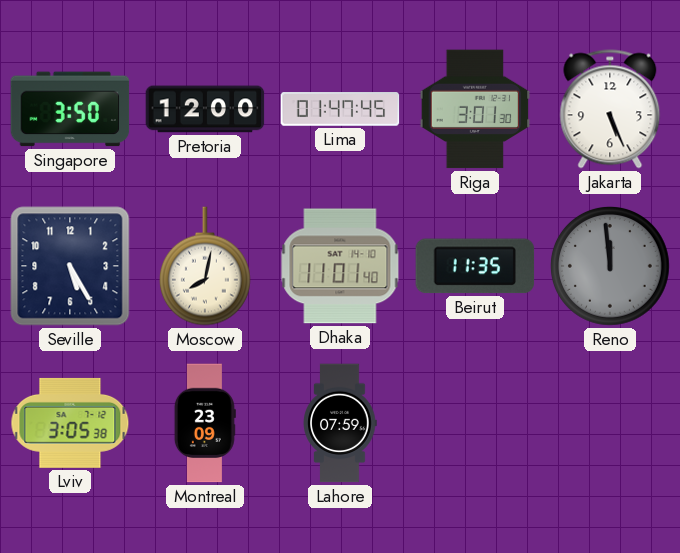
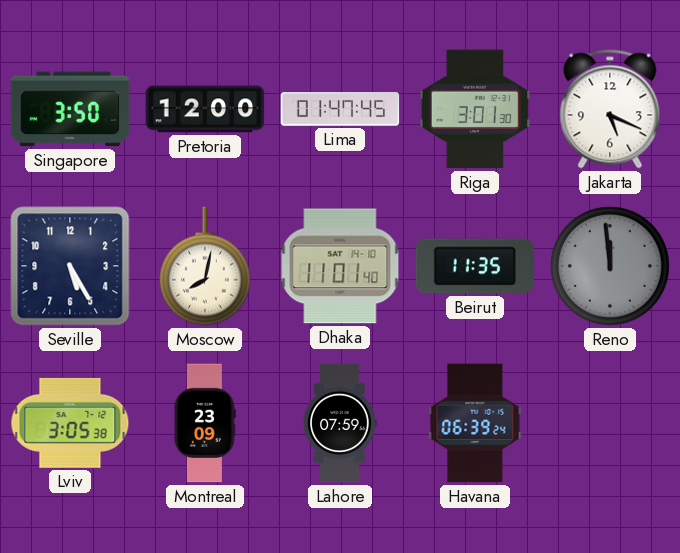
Jakarta: 5:26 -> 5:19 (610, 109)
Havana: none -> 06:39 (475, 423)
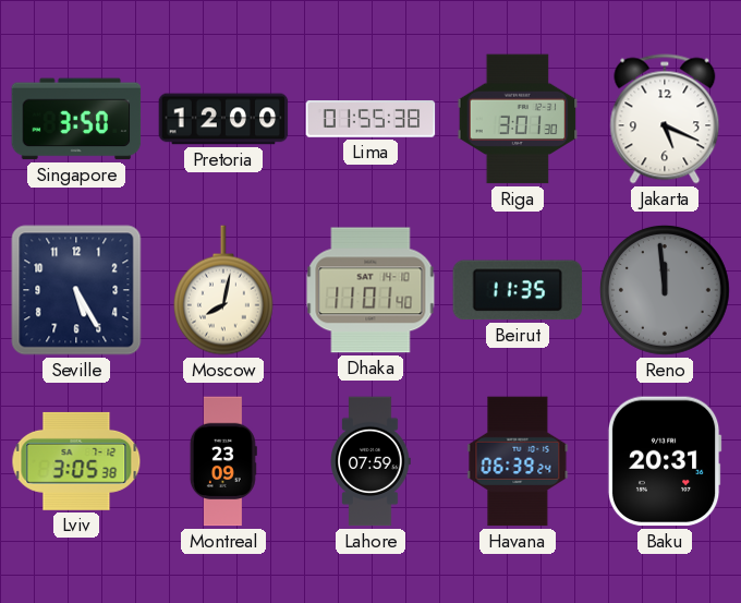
Lima: 01:47 -> 01:55 (370, 119)
Baku: none -> 20:31 (665, 461)
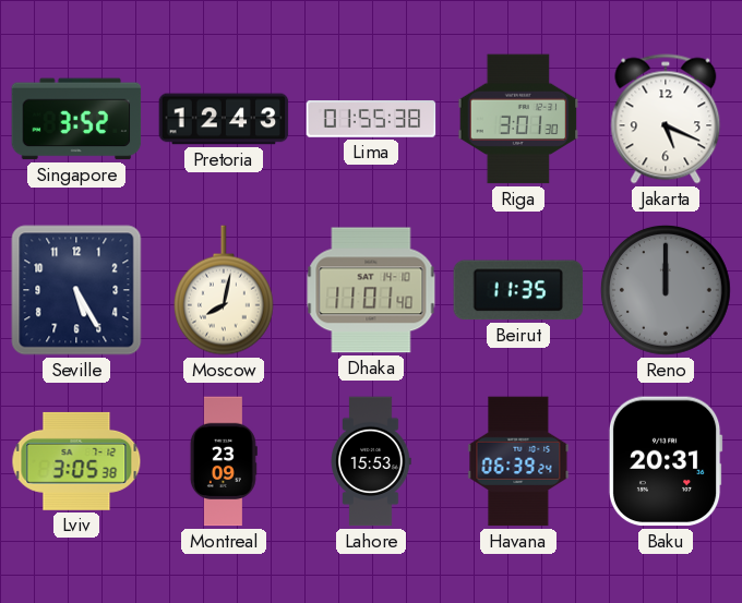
Singapore: 3:50 -> 3:52 (76, 119)
Pretoria: 12:00 -> 12:43 (224, 119)
Reno: 11:59 -> 12:00 (667, 291)
Lahore: 07:59 -> 15:53 (371, 461)
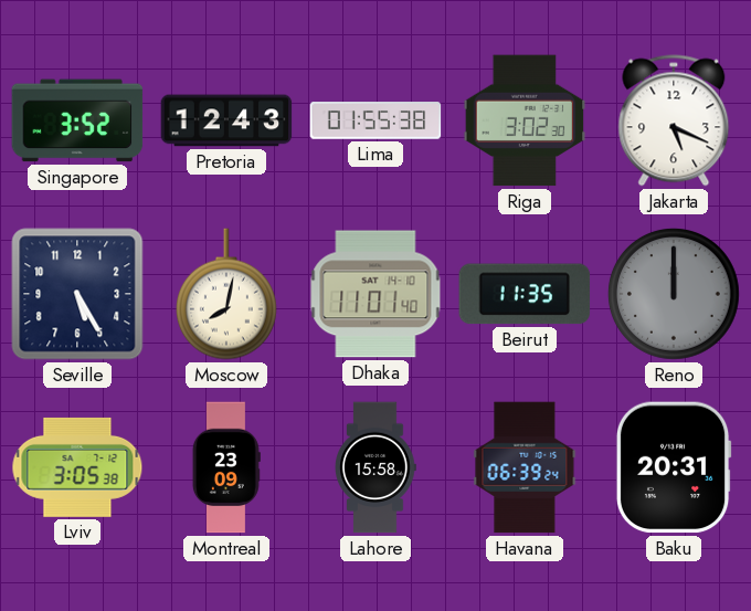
Riga: 3:01 -> 3:02 (525, 120)
Lahore: 15:53 -> 15:58 (375, 467)
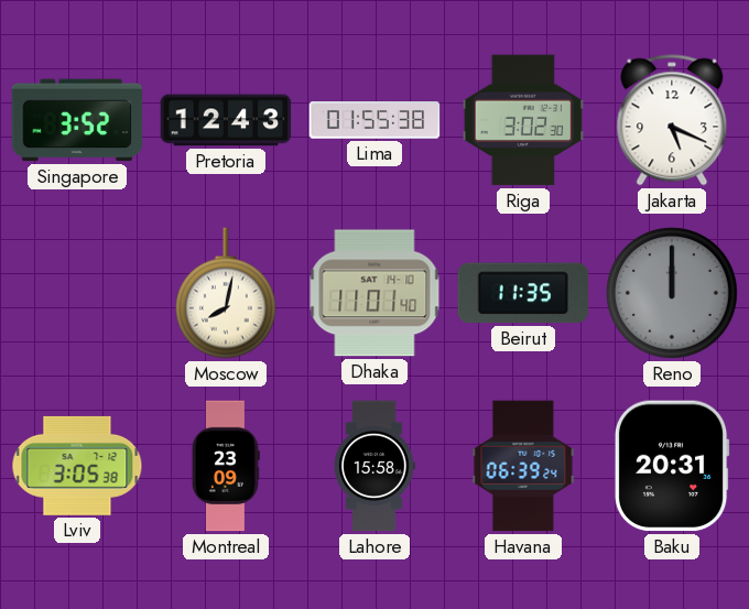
Seville: 5:25 -> none (77, 294)
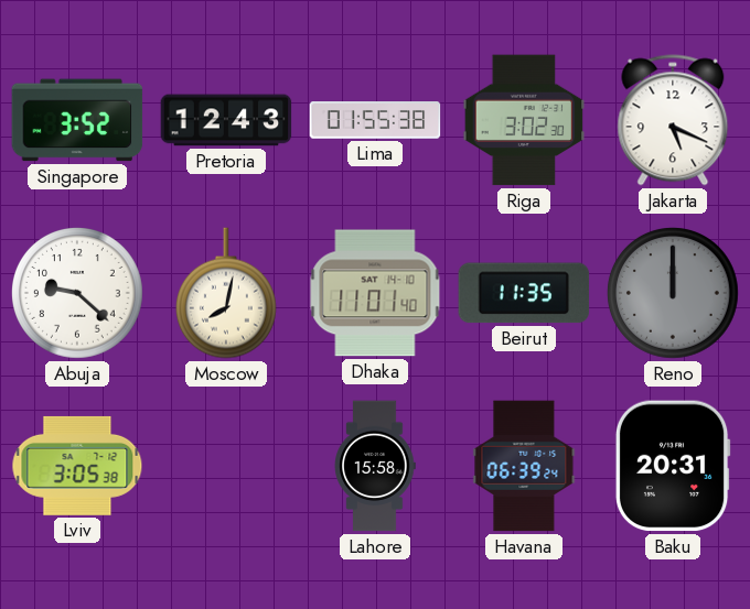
Abuja: none -> 9:22 (78, 294)
Montreal: 23:09 -> none (226, 466)
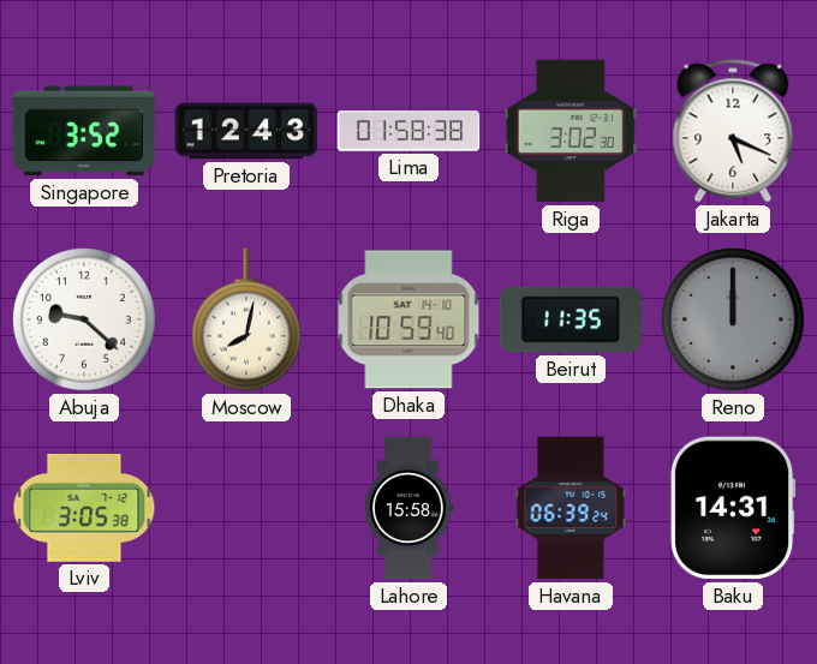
Lima: 01:55 -> 01:58 (408, 131)
Dhaka: 11:01 -> 10:59 (408, 319)
Baku: 20:31 -> 14:31 (733, 508)
